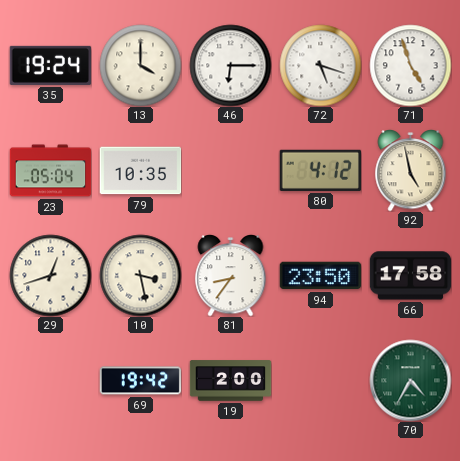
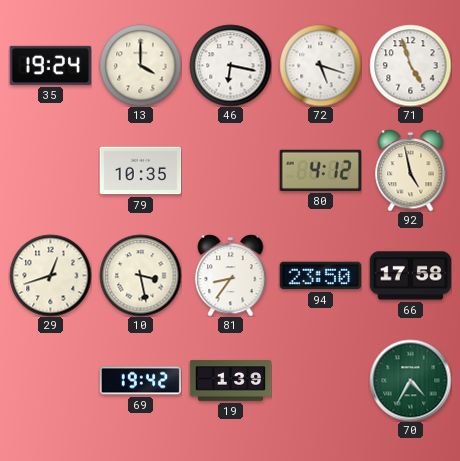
46: 6:15 -> 6:17 (230, 65)
23: 05:04 -> none (50, 171)
19: 2:00 -> 1:39 (230, 381)
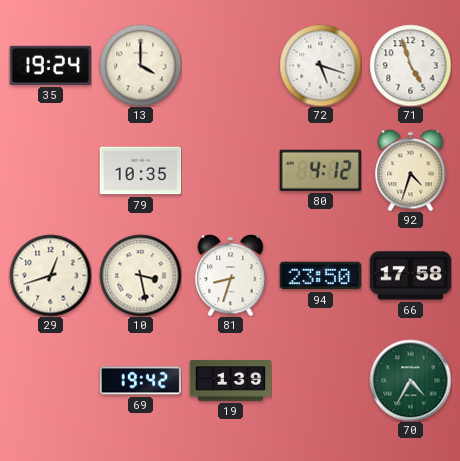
46: 6:17 -> none (230, 65)
92: 4:58 -> 4:33 (411, 171)
81: 8:36 -> 8:33 (231, 276)
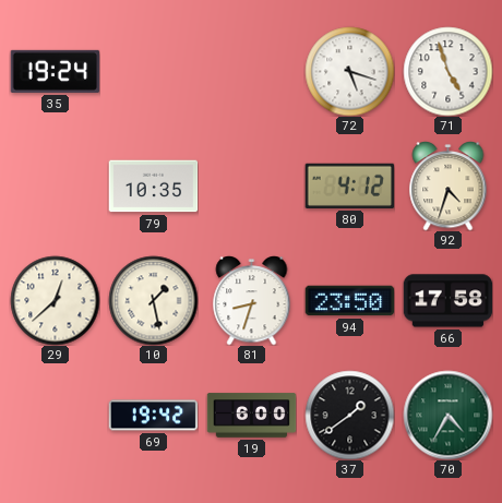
13: 4:00 -> none (140, 65)
29: 12:42 -> 12:38 (55, 300)
10: 3:28 -> 1:28 (153, 300)
19: 1:39 -> 6:00 (251, 416)
37: none -> 1:39 (349, 415)
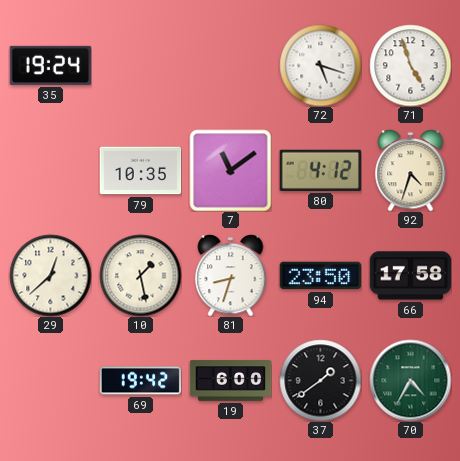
7: none -> 11:09 (230, 170)
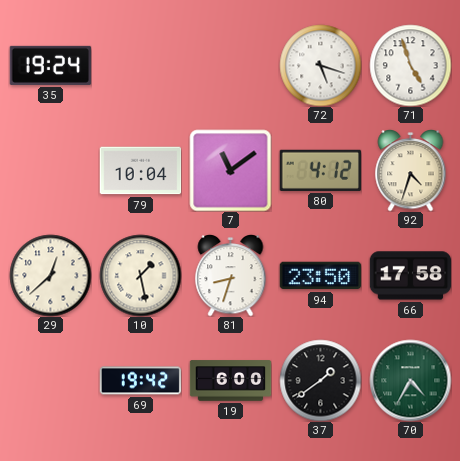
79: 10:35 -> 10:04 (140, 171)
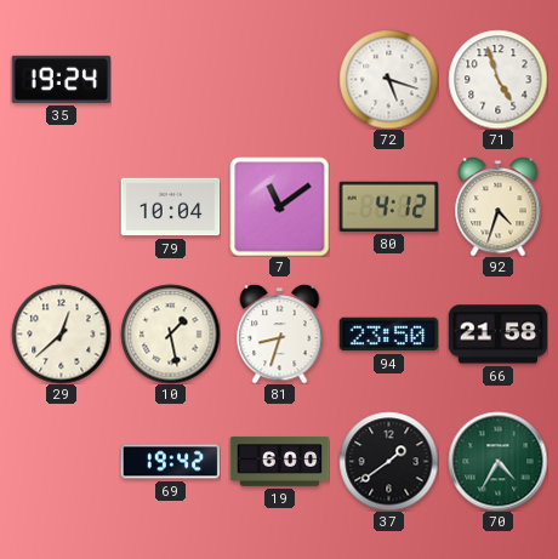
66: 17:58 -> 21:58 (497, 335)
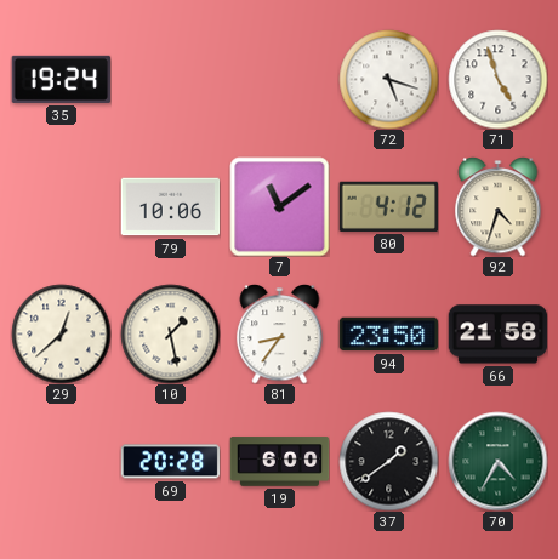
79: 10:04 -> 10:06 (170, 207)
81: 8:33 -> 8:36 (280, 335)
69: 19:42 -> 20:28 (170, 462)
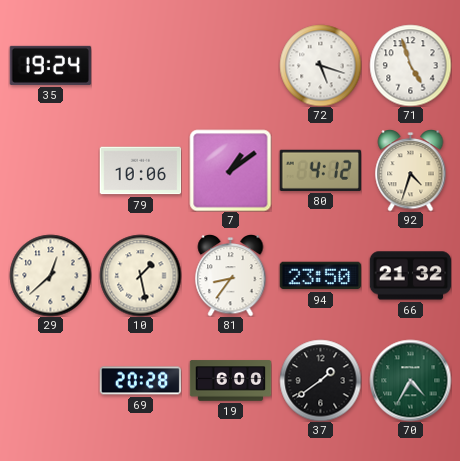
7: 11:09 -> 1:09 (230, 170)
66: 21:58 -> 21:32 (410, 276)
